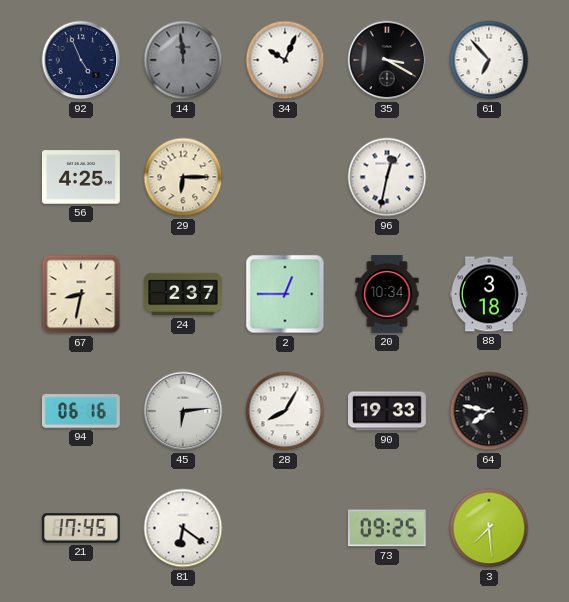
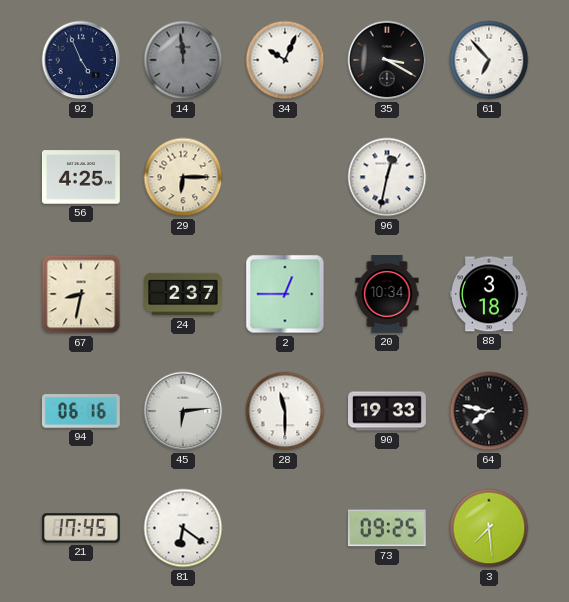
28: 8:05 -> 11:30 (285, 411)
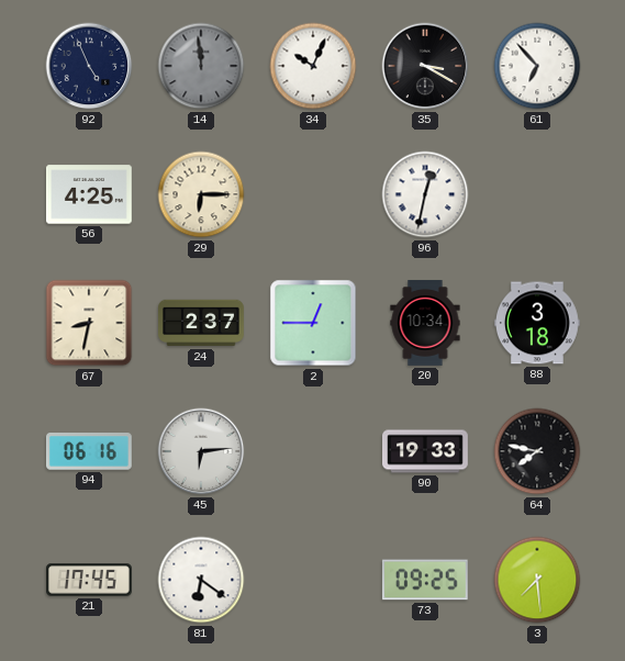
28: 11:30 -> none (285, 411)
